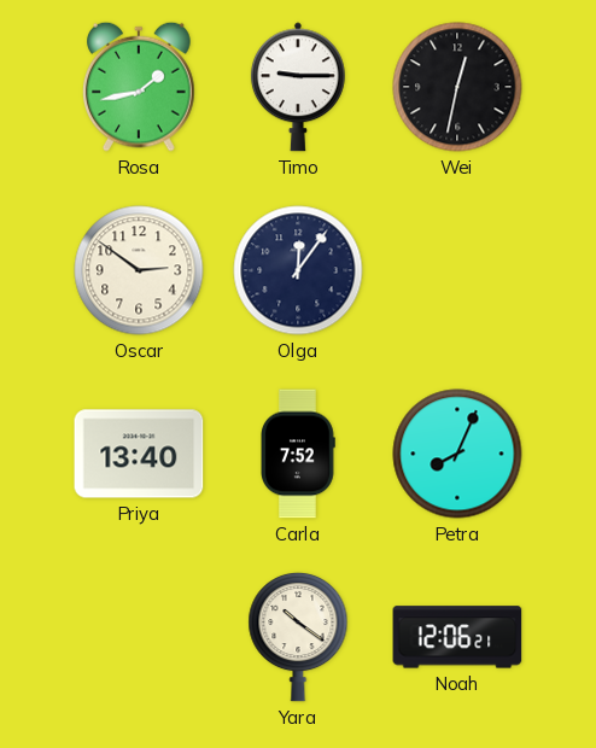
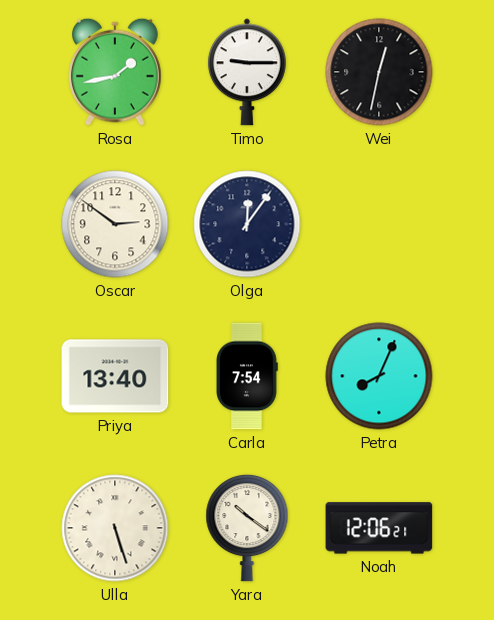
Carla: 7:52 -> 7:54 (247, 376)
Ulla: none -> 5:27 (115, 528)
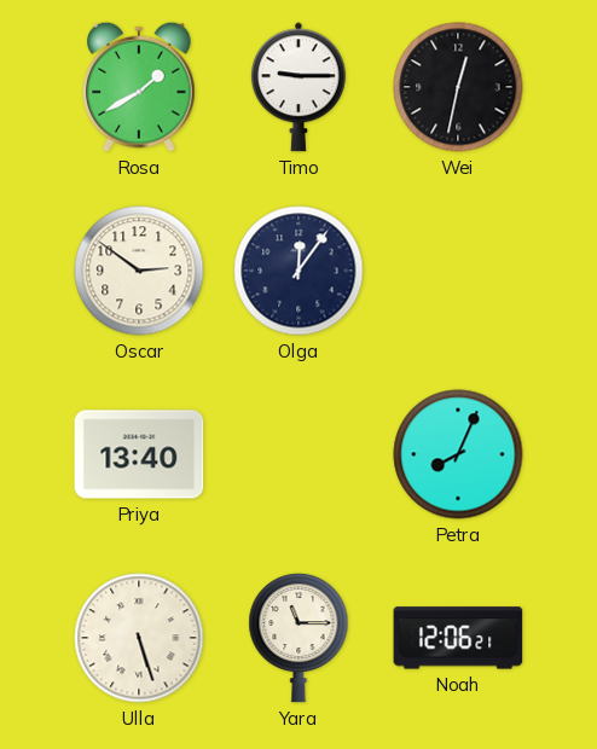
Rosa: 1:43 -> 1:40 (140, 87)
Carla: 7:54 -> none (247, 376)
Yara: 10:21 -> 11:15 (298, 638)
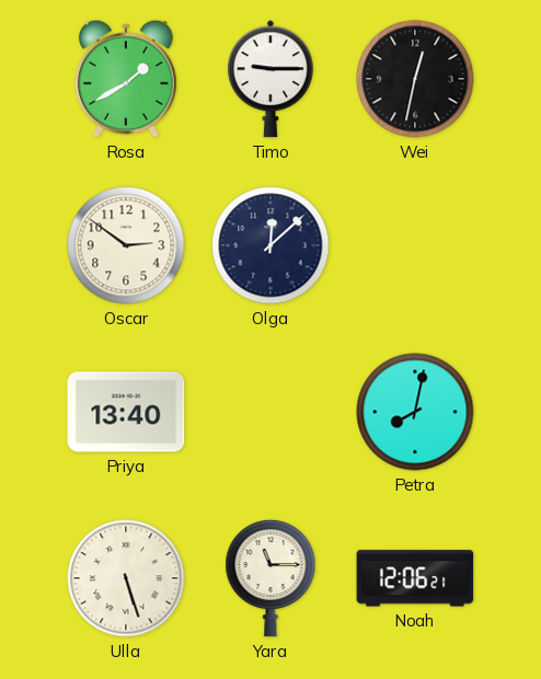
Olga: 12:06 -> 12:08 (270, 245)
Petra: 8:04 -> 8:02 (415, 412)
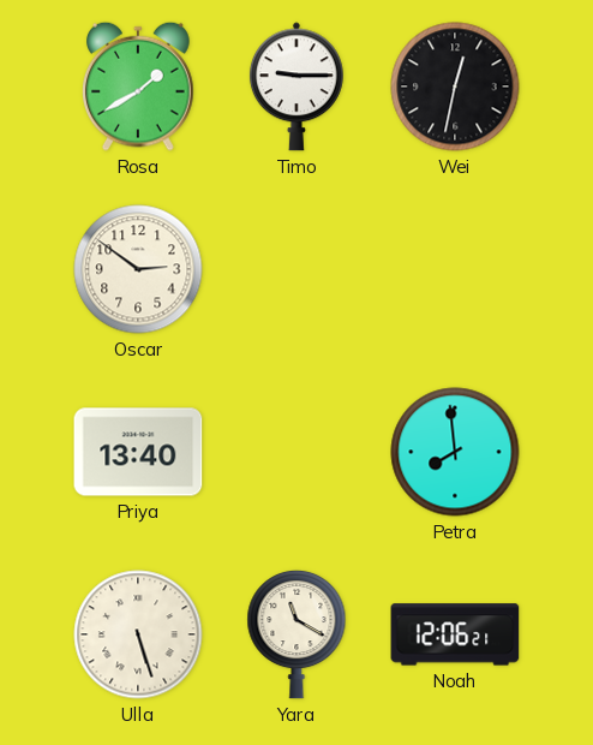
Olga: 12:08 -> none (270, 245)
Petra: 8:02 -> 7:59 (455, 452)
Yara: 11:15 -> 11:20 (296, 634)
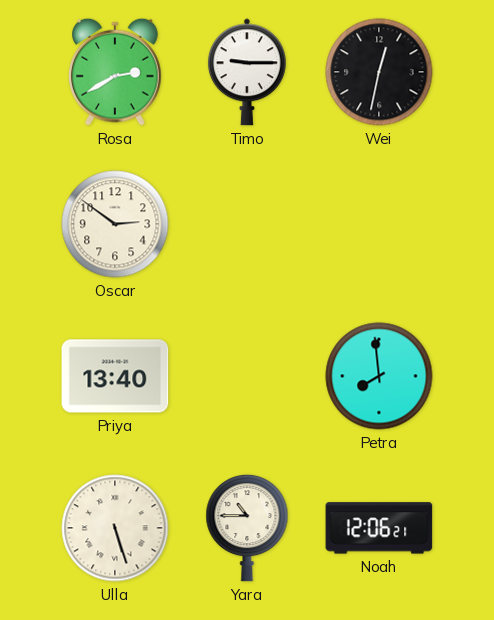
Rosa: 1:40 -> 2:40 (116, 72)
Yara: 11:20 -> 10:45 (247, 528)
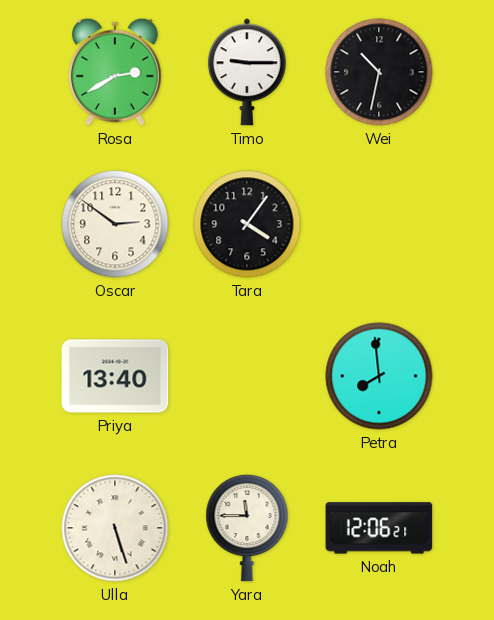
Wei: 12:32 -> 10:32 (379, 72)
Tara: none -> 4:06 (247, 224)
Yara: 10:45 -> 11:45 (247, 528)
